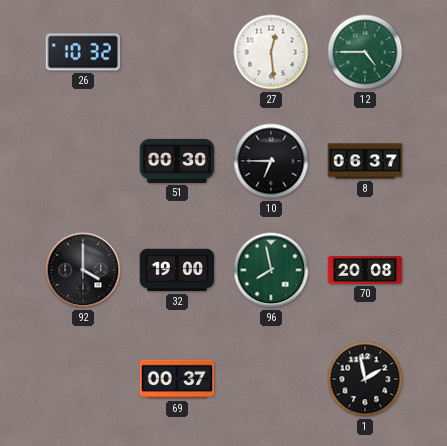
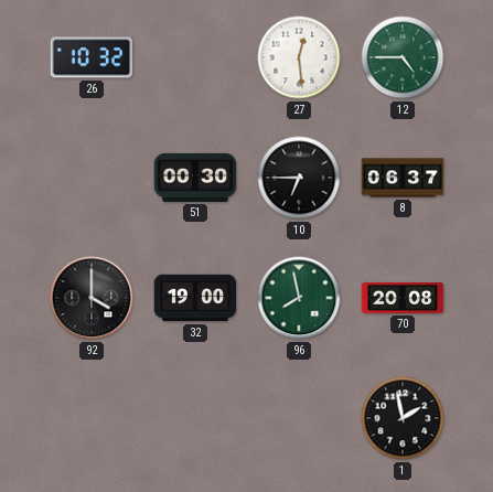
69: 00:37 -> none (177, 379)
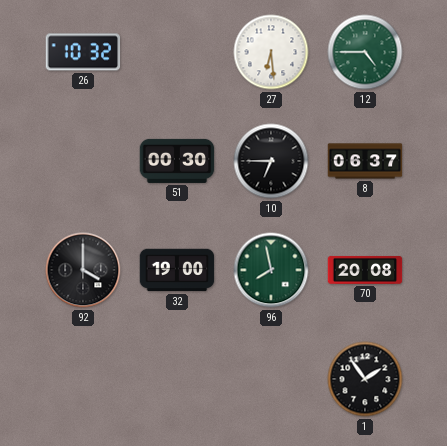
27: 12:29 -> 6:29 (271, 52)
1: 1:58 -> 1:54 (365, 379)
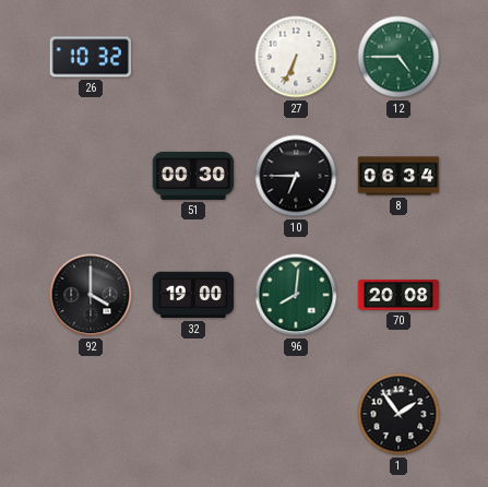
27: 6:29 -> 6:34 (296, 57)
8: 06:37 -> 06:34 (398, 176)
96: 7:58 -> 8:01 (296, 295)
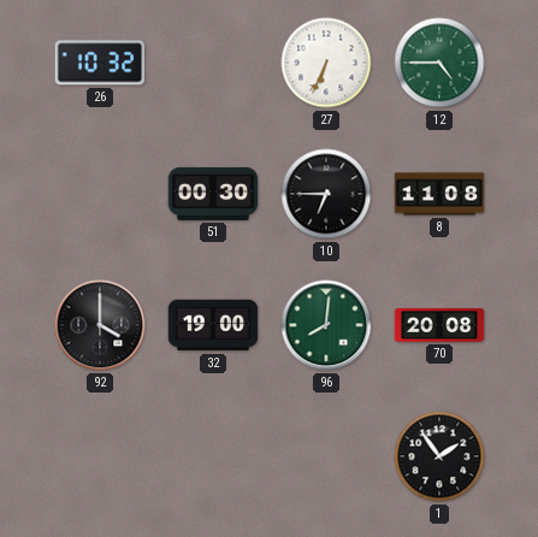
8: 06:34 -> 11:08 (439, 194)
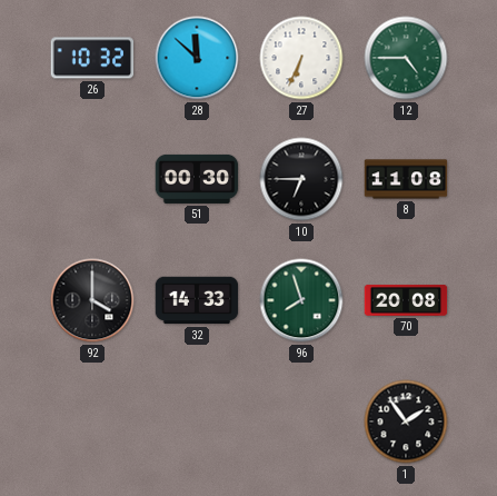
28: none -> 11:52 (197, 58)
32: 19:00 -> 14:33 (197, 300)
96: 8:01 -> 7:57 (301, 300)
